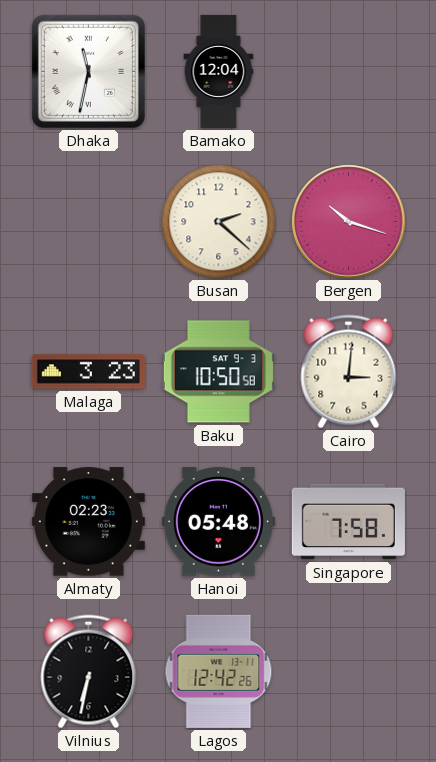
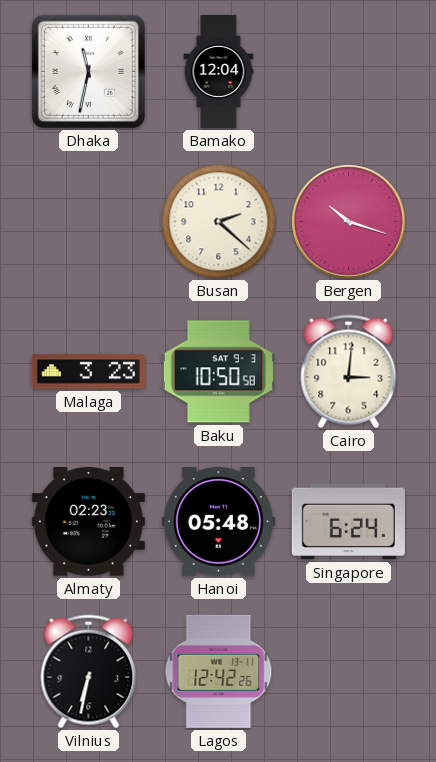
Singapore: 7:58 -> 6:24 (348, 522)
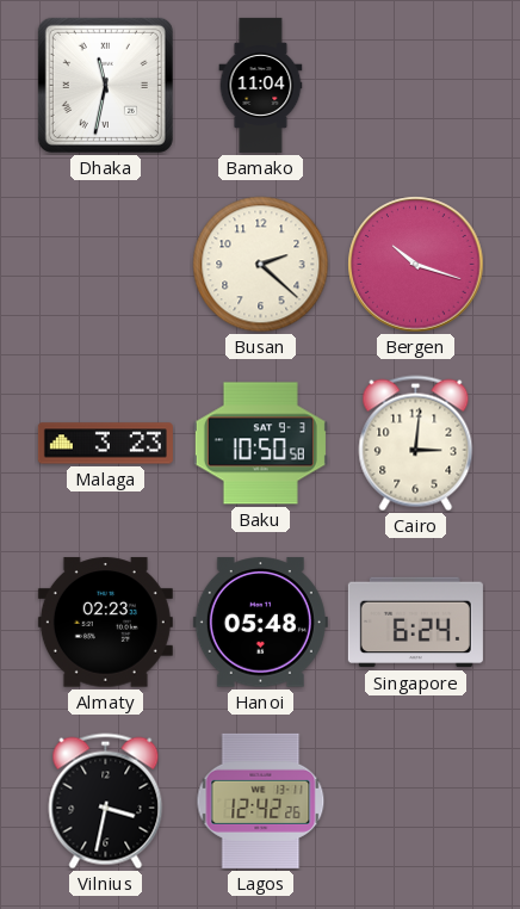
Bamako: 12:04 -> 11:04 (261, 85)
Vilnius: 6:32 -> 3:32 (106, 802)
